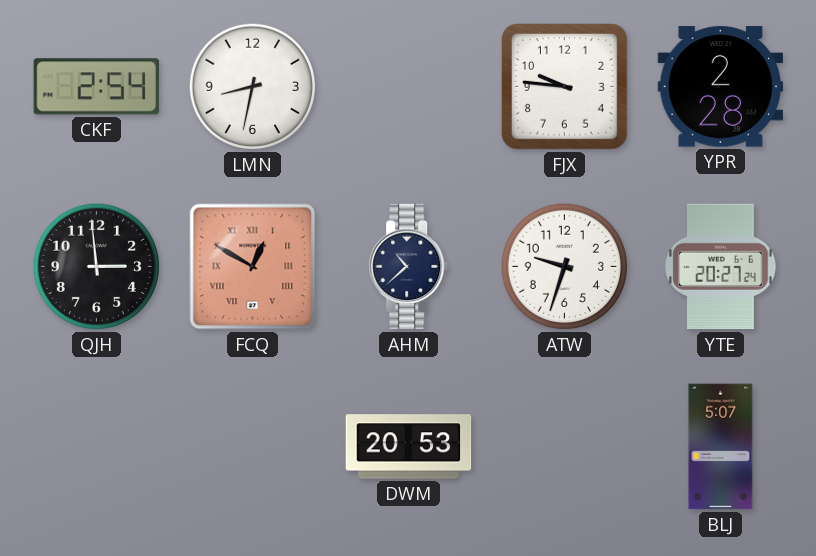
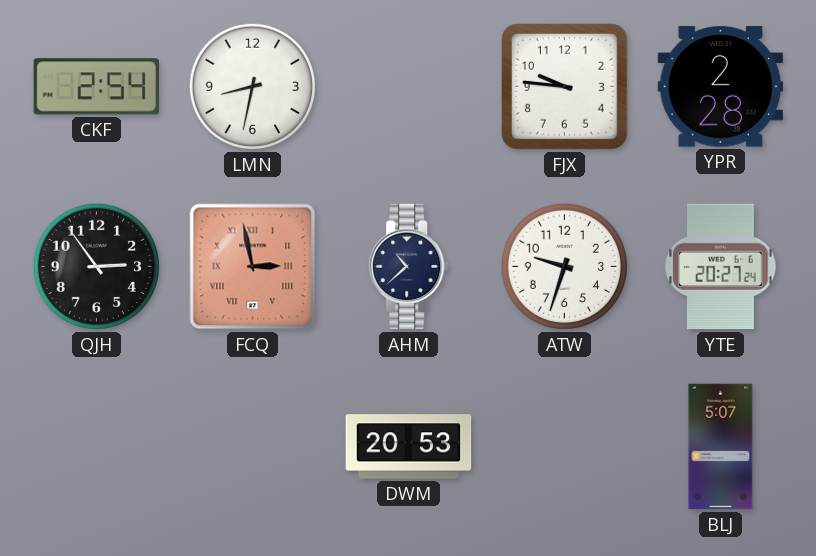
QJH: 2:59 -> 2:54 (96, 266)
FCQ: 12:50 -> 2:58 (253, 267)
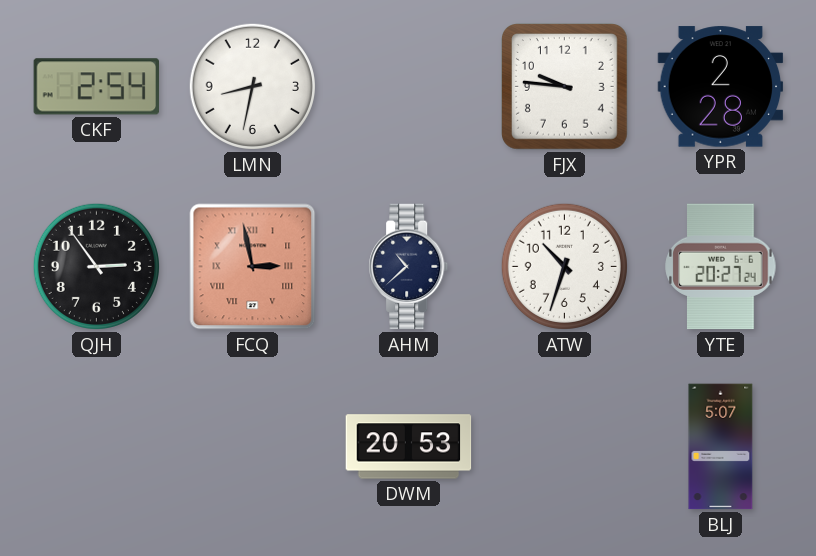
ATW: 9:33 -> 10:33 (564, 266)
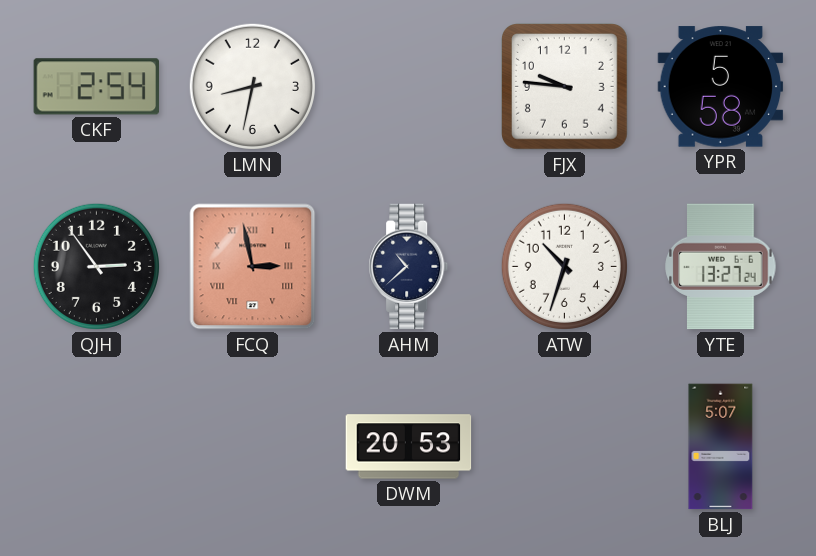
YPR: 2:28 -> 5:58 (721, 87)
YTE: 20:27 -> 13:27 (721, 267)
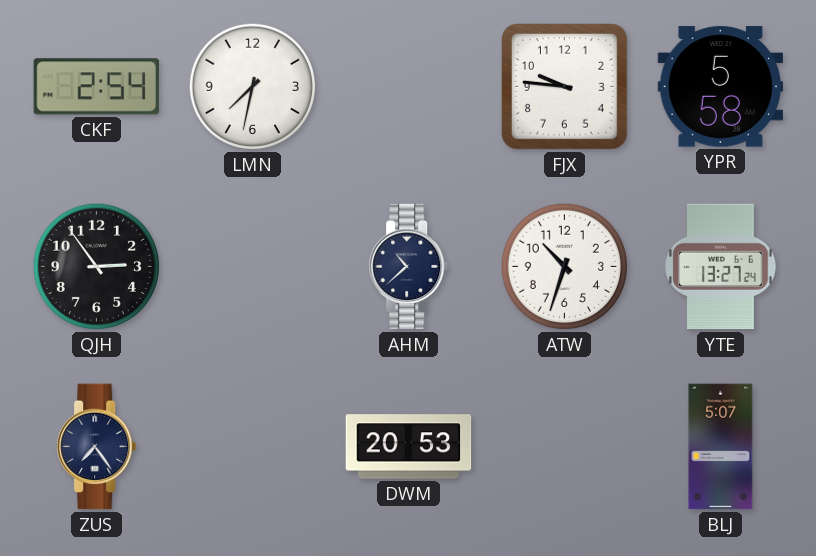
LMN: 8:32 -> 7:32 (252, 86)
FCQ: 2:58 -> none (253, 267)
ZUS: none -> 7:24 (97, 447)
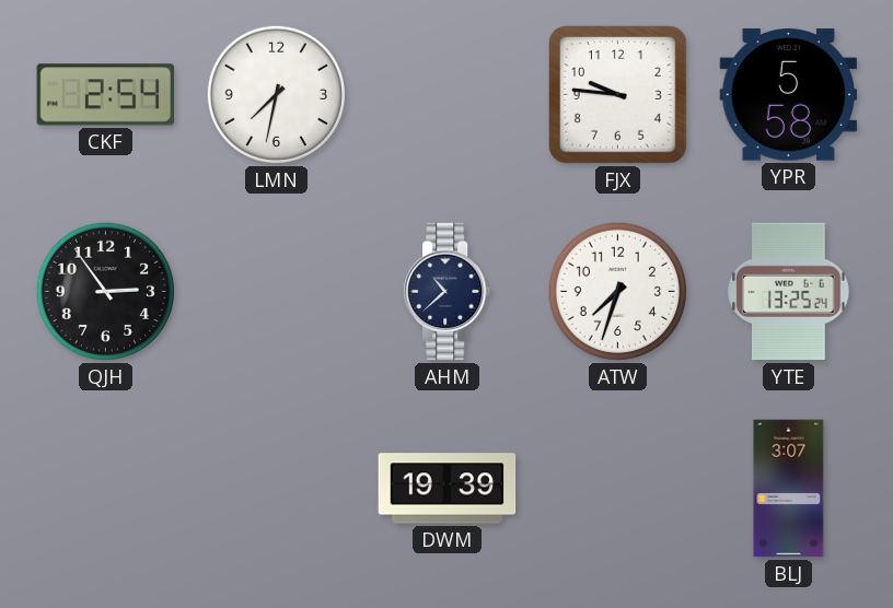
ATW: 10:33 -> 7:33 (617, 291)
YTE: 13:27 -> 13:25 (789, 292)
ZUS: 7:24 -> none (97, 447)
DWM: 20:53 -> 19:39 (448, 489)
BLJ: 5:07 -> 3:07 (789, 489)
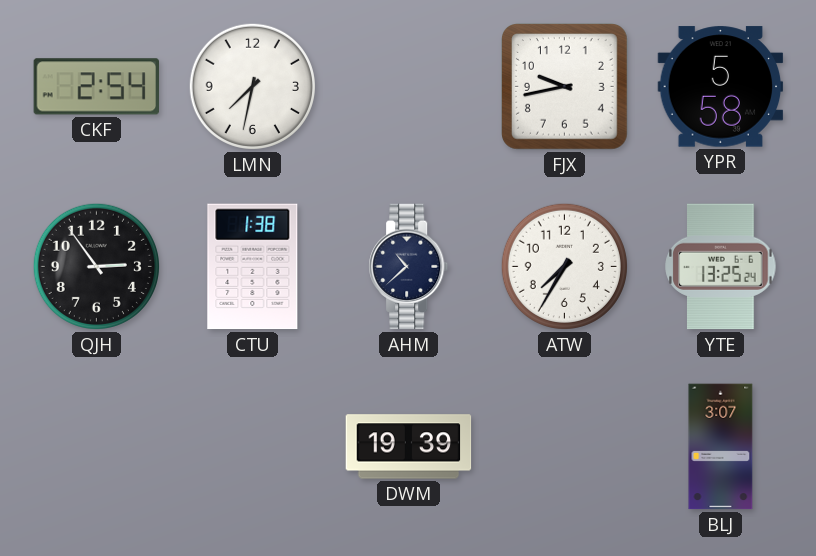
FJX: 9:46 -> 9:43 (565, 87)
CTU: none -> 1:38 (253, 267)
ATW: 7:33 -> 7:35 (564, 266)
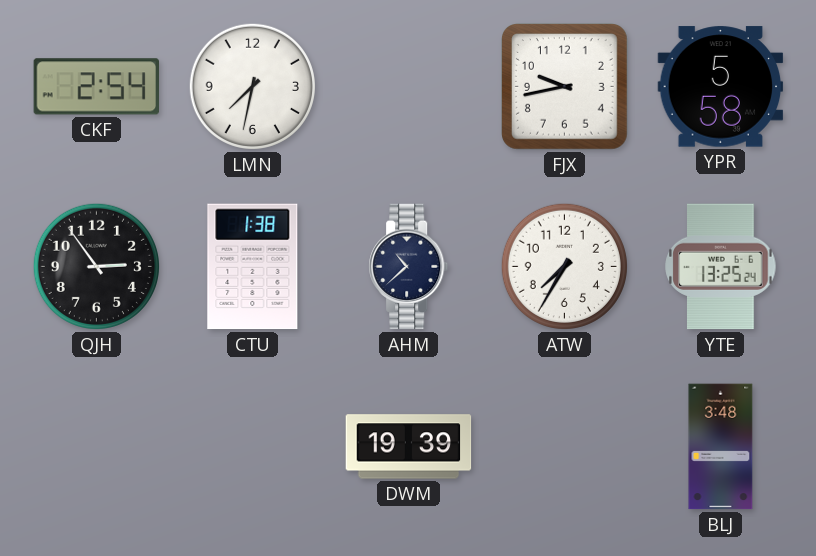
BLJ: 3:07 -> 3:48 (721, 447)
